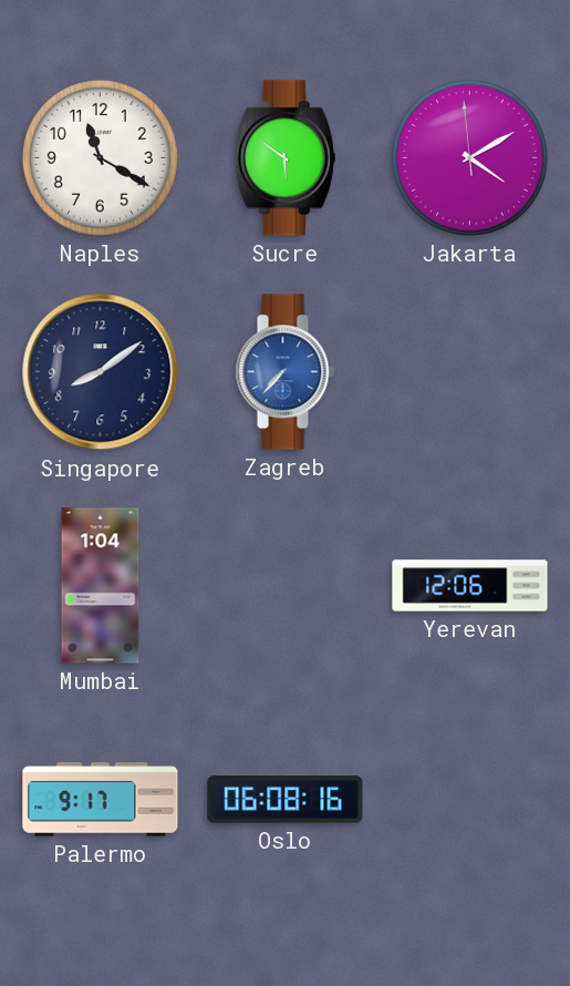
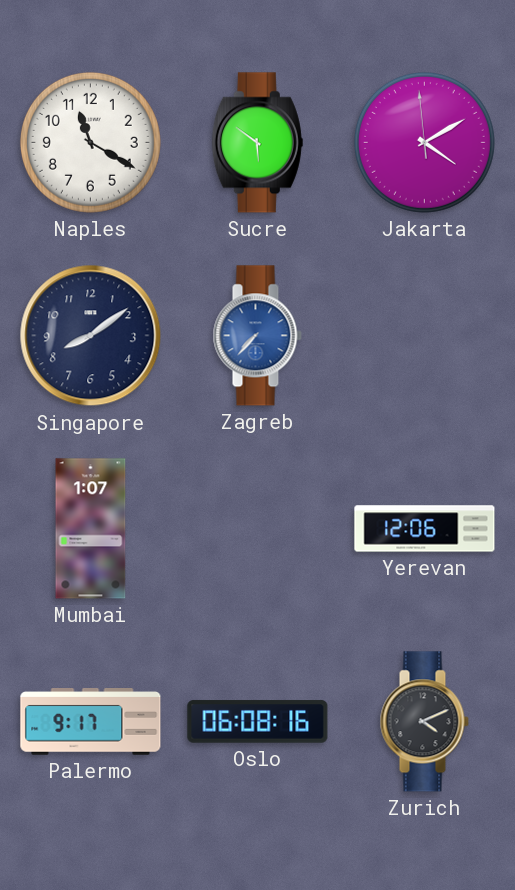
Mumbai: 1:04 -> 1:07 (91, 529)
Zurich: none -> 4:11 (424, 722)
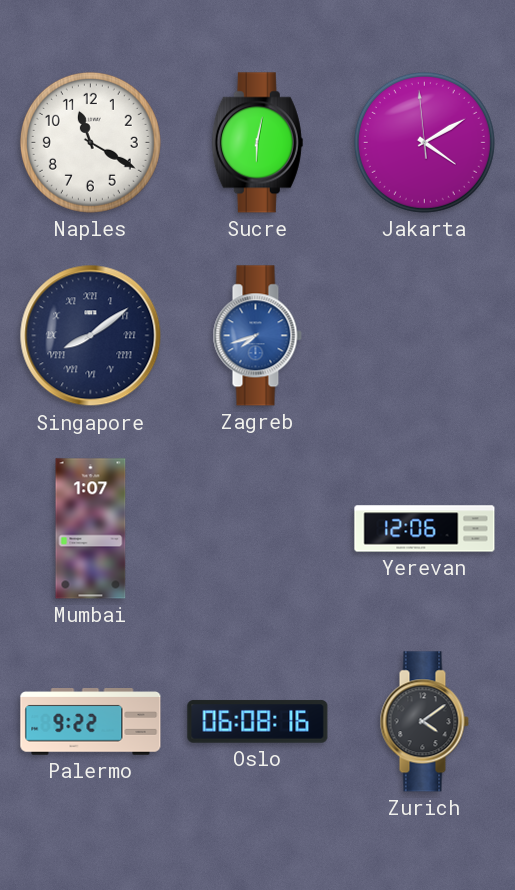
Sucre: 5:51 -> 6:02 (257, 143)
Singapore numerals: Arabic -> Roman (91, 336)
Zagreb: 7:37 -> 7:42 (257, 336)
Palermo: 9:17 -> 9:22 (91, 722)
Zurich: 4:11 -> 4:09 (424, 722)
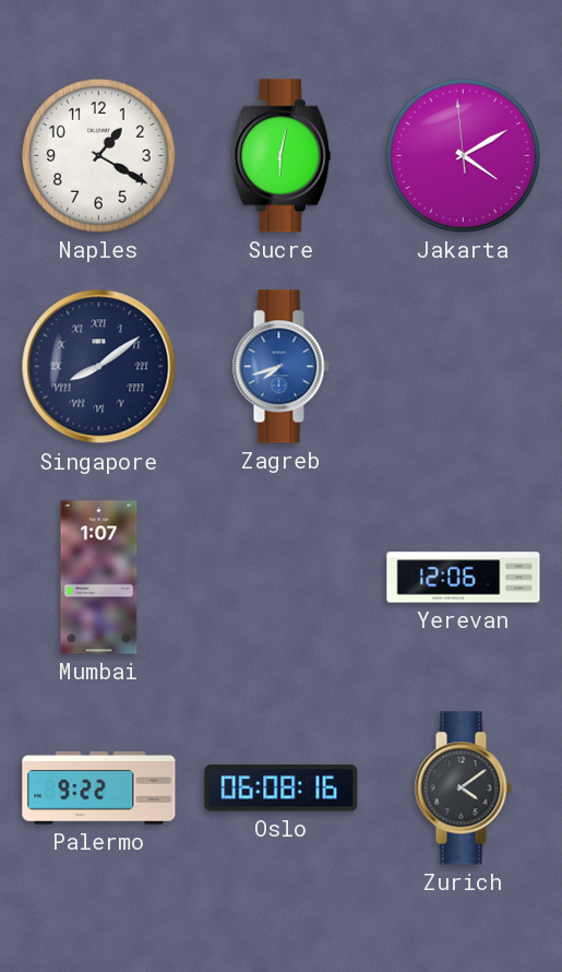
Naples: 11:20 -> 1:20 (98, 155)
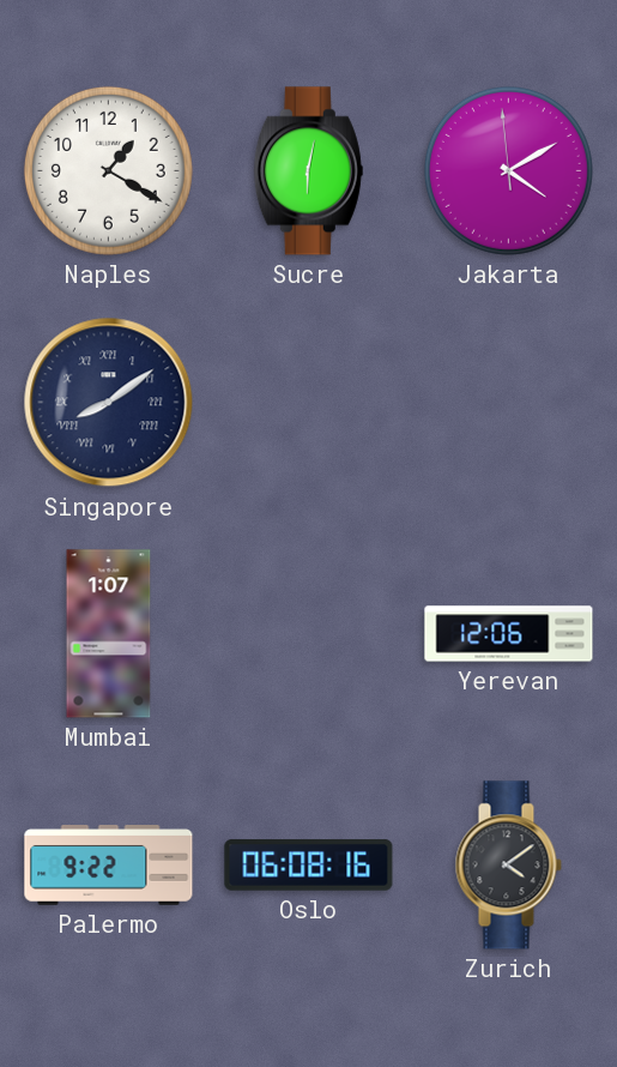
Zagreb: 7:42 -> none (280, 367)
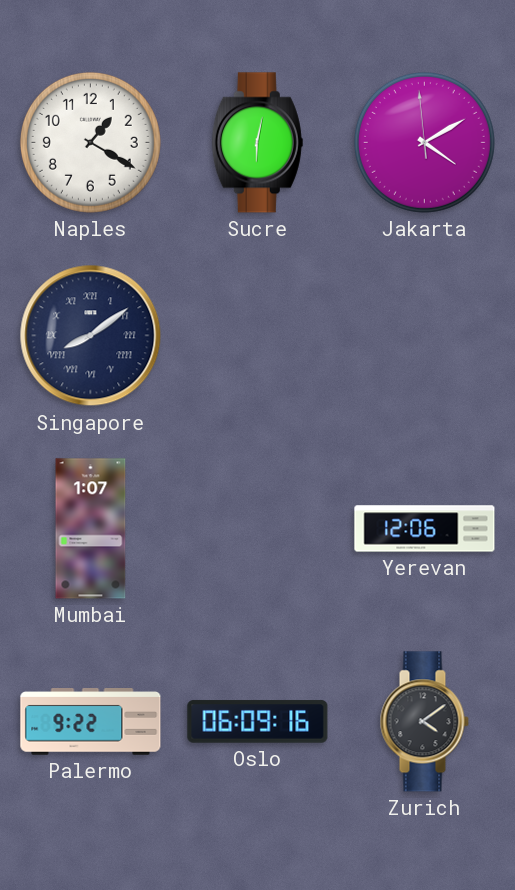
Oslo: 06:08 -> 06:09 (258, 722)
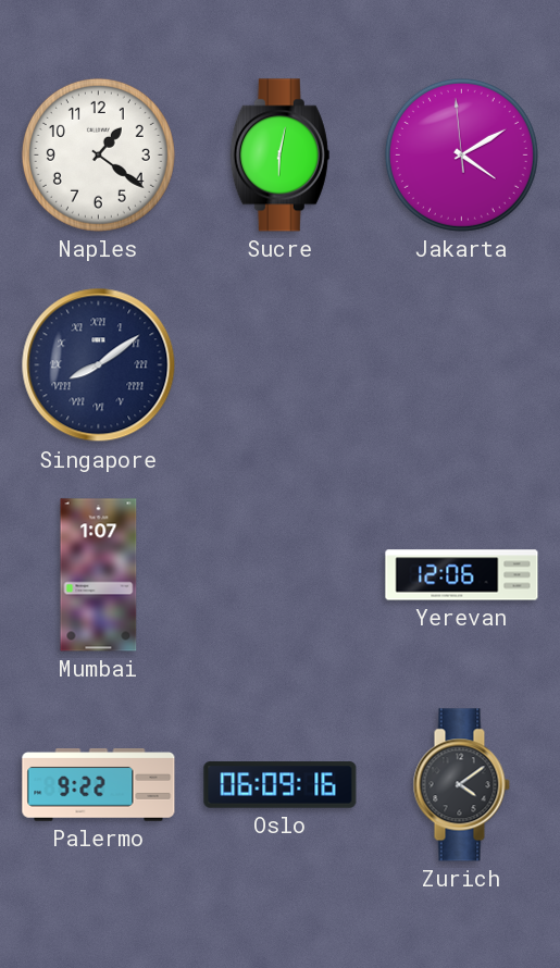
Naples: 1:20 -> 1:21 (98, 154)
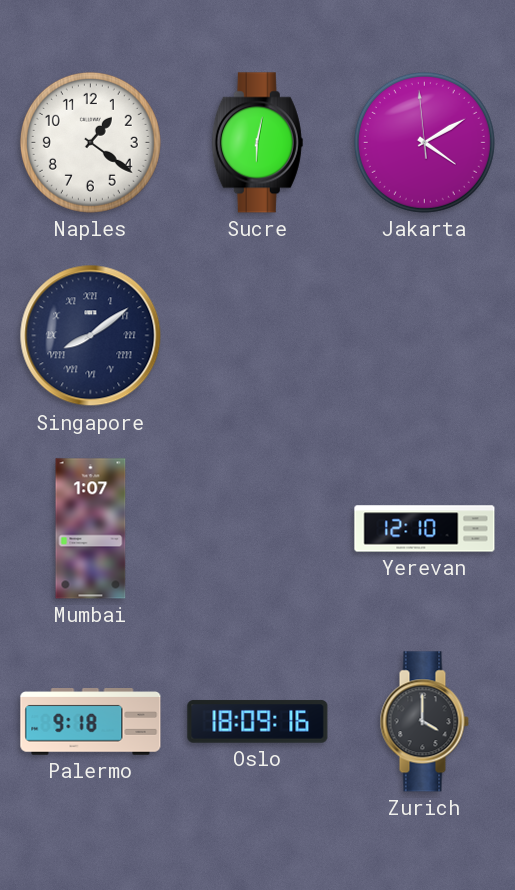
Yerevan: 12:06 -> 12:10 (425, 529)
Palermo: 9:22 -> 9:18 (91, 722)
Oslo: 06:09 -> 18:09 (258, 722)
Zurich: 4:09 -> 4:00 (424, 722)
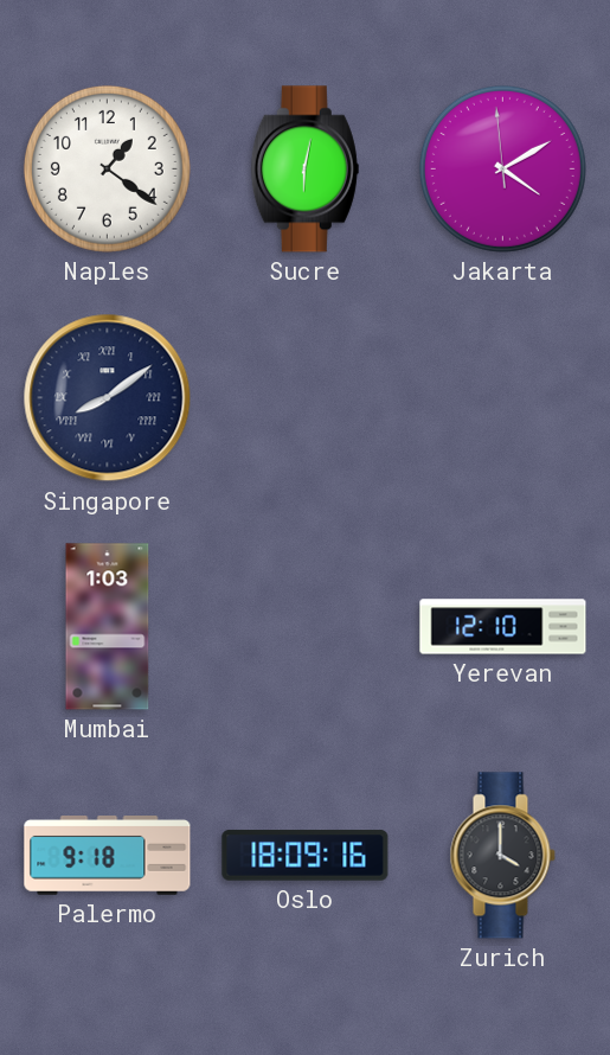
Mumbai: 1:07 -> 1:03 (108, 627)
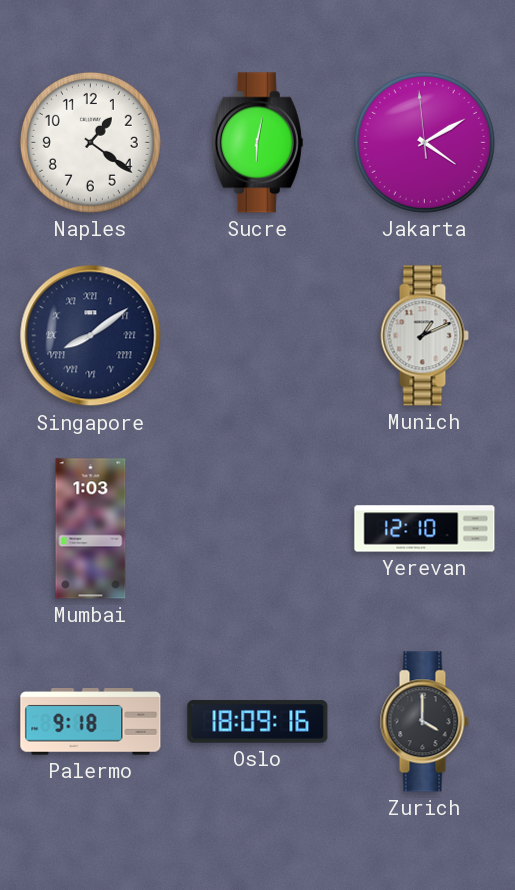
Munich: none -> 1:11 (424, 336)
